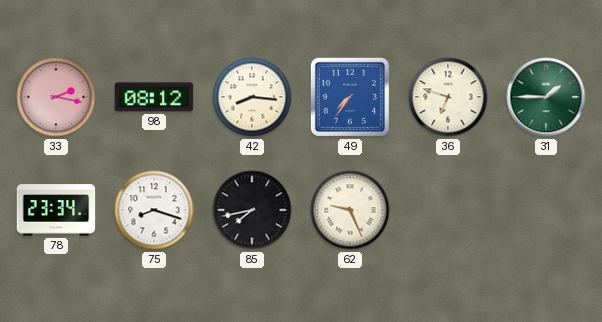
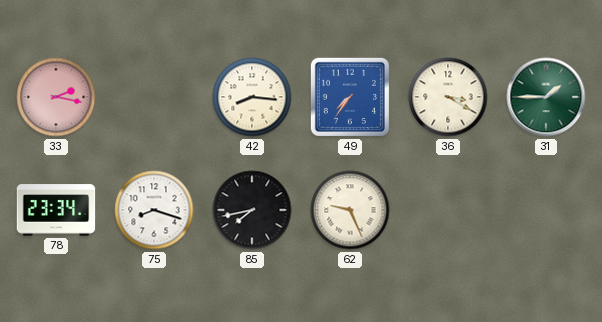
98: 08:12 -> none (154, 97)
36: 6:48 -> 3:20 (448, 97)
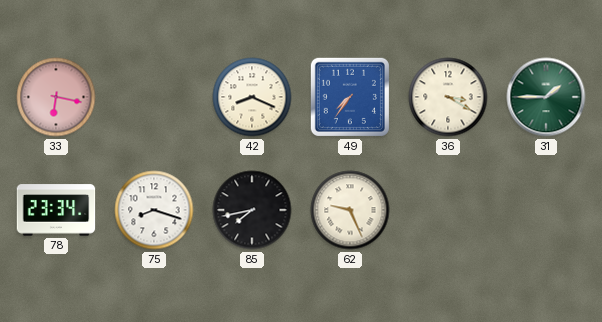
33: 2:17 -> 6:17 (56, 97)
42: 8:16 -> 8:19 (252, 97)
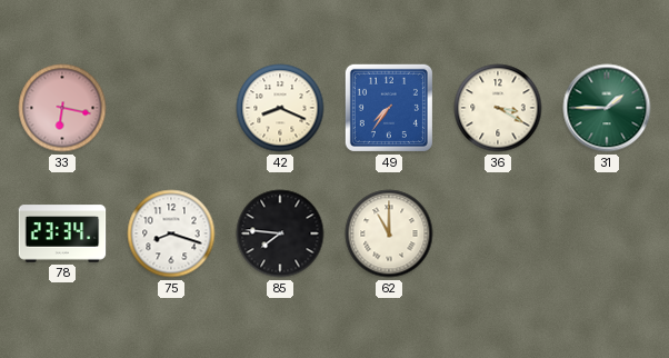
85: 7:43 -> 7:46 (280, 233)
62: 9:26 -> 11:00 (389, 233)
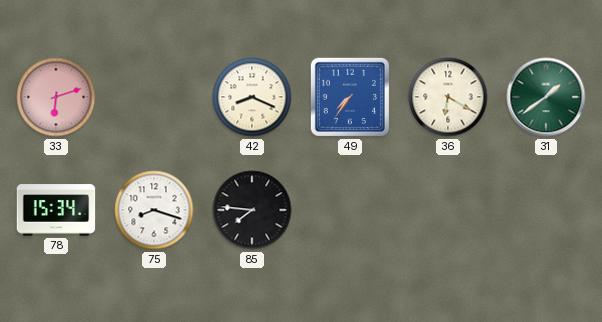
33: 6:17 -> 6:12 (56, 97)
36: 3:20 -> 6:20 (448, 97)
31: 1:45 -> 1:39 (546, 97)
78: 23:34 -> 15:34 (56, 210)
62: 11:00 -> none (389, 233)
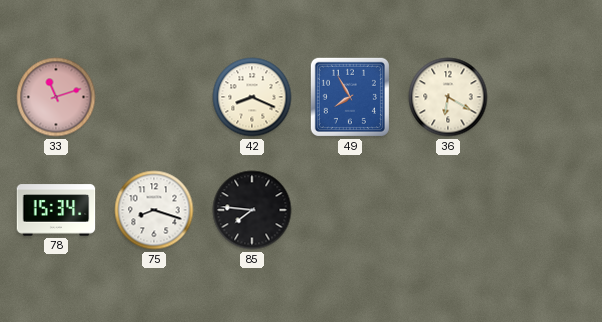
33: 6:12 -> 11:12 (56, 97)
49: 7:36 -> 7:55 (350, 97)
31: 1:39 -> none (546, 97)
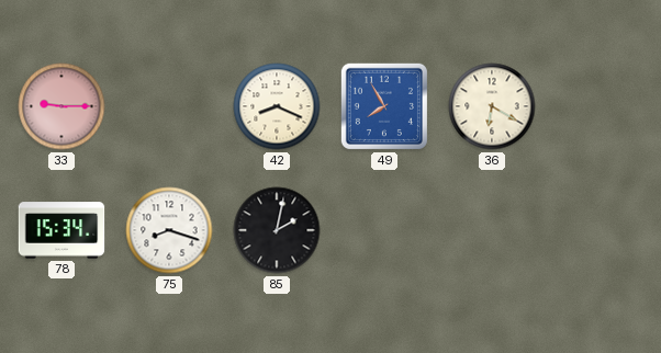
33: 11:12 -> 9:15 (61, 106)
85: 7:46 -> 2:02 (277, 230)
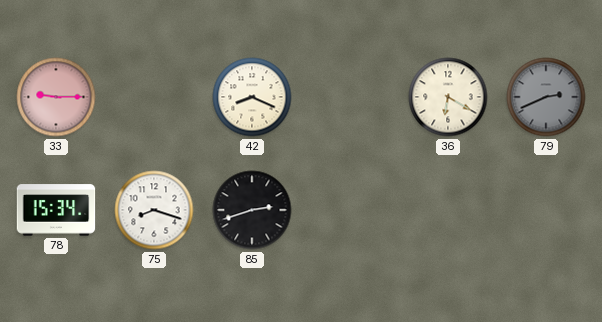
49: 7:55 -> none (384, 106)
79: none -> 2:41 (546, 97)
85: 2:02 -> 2:42 (252, 210)
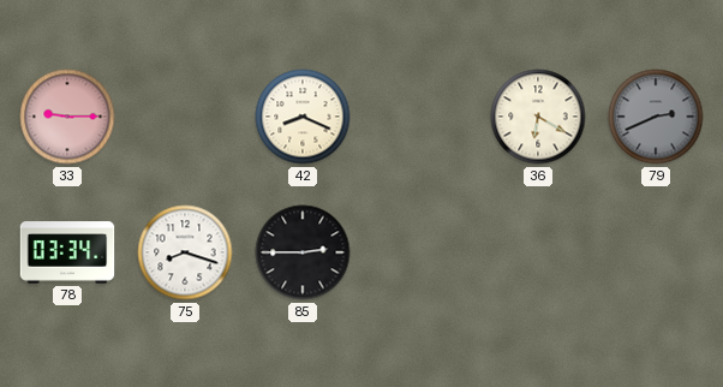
78: 15:34 -> 03:34 (67, 252)
85: 2:42 -> 2:45 (303, 252)
